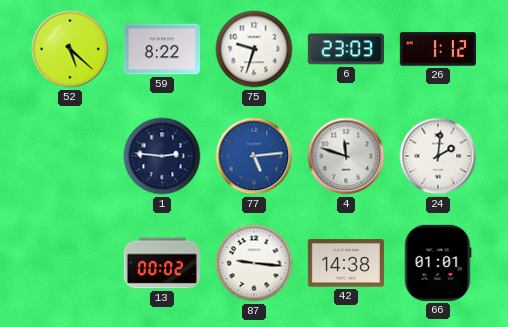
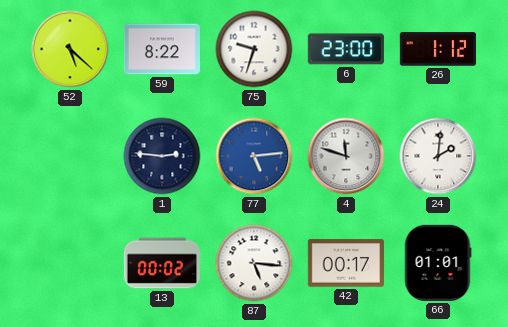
6: 23:03 -> 23:00 (346, 49)
87: 9:16 -> 5:16 (254, 263)
42: 14:38 -> 00:17 (346, 263)
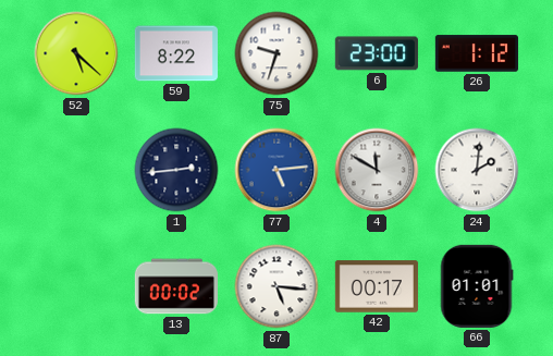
1: 2:46 -> 2:44 (176, 170)
4: 11:48 -> 11:50 (377, 170)
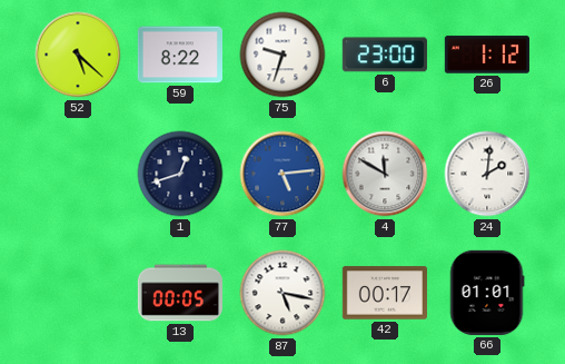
1: 2:44 -> 12:42 (180, 174)
13: 00:02 -> 00:05 (180, 293)
87: 5:16 -> 5:17 (282, 293)
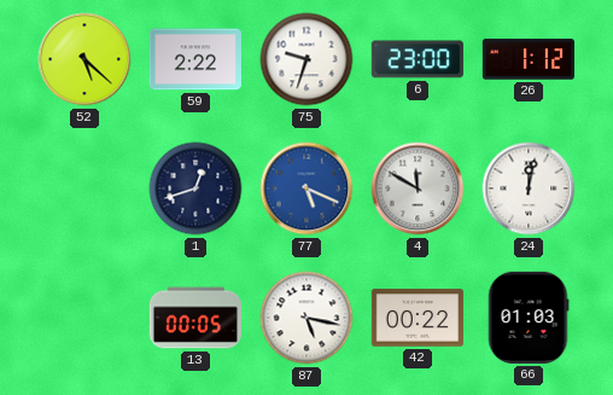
59: 8:22 -> 2:22 (195, 59)
77: 5:14 -> 5:19 (306, 188)
24: 2:01 -> 12:02 (529, 188)
42: 00:17 -> 00:22 (418, 318)
66: 01:01 -> 01:03 (529, 318)
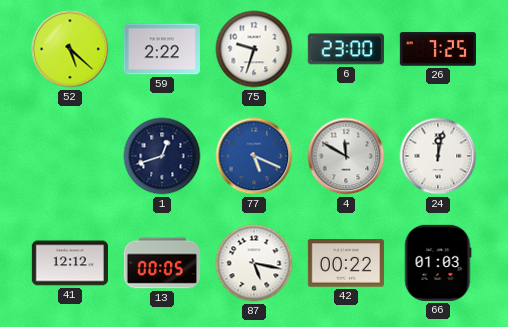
26: 1:12 -> 7:25 (438, 49)
41: none -> 12:12 (70, 263)
